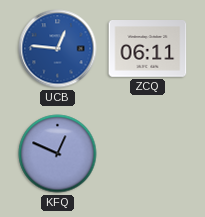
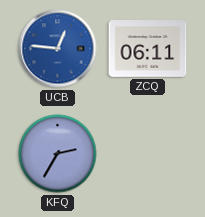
KFQ: 12:49 -> 2:35 (58, 154)
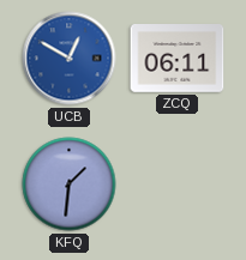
UCB: 12:46 -> 12:50 (70, 59)
KFQ: 2:35 -> 1:31 (70, 185)
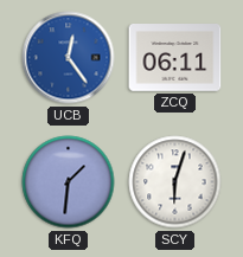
UCB: 12:50 -> 12:24 (69, 58)
SCY: none -> 6:03 (175, 182)
